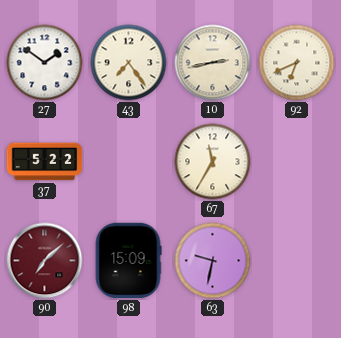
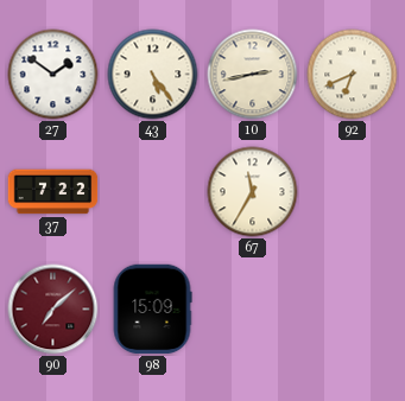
43: 7:24 -> 5:24 (153, 75)
37: 5:22 -> 7:22 (53, 192)
63: 9:32 -> none (213, 261)
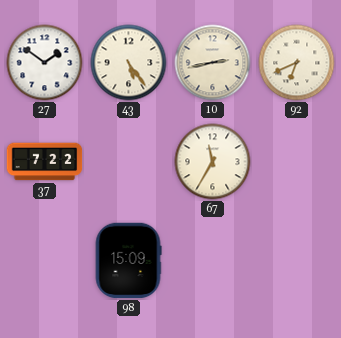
90: 7:08 -> none (53, 310)
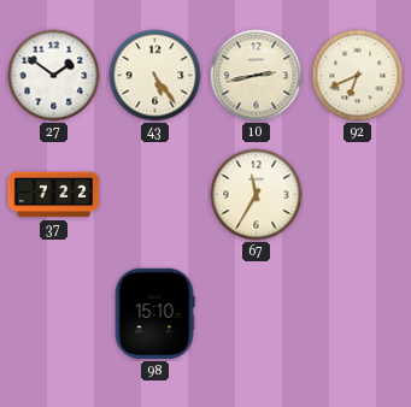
98: 15:09 -> 15:10 (154, 314)
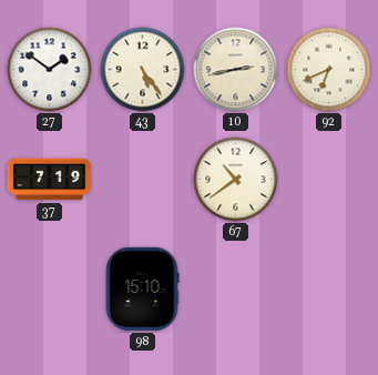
37: 7:22 -> 7:19 (50, 180)
67: 11:35 -> 10:39 (236, 180)
